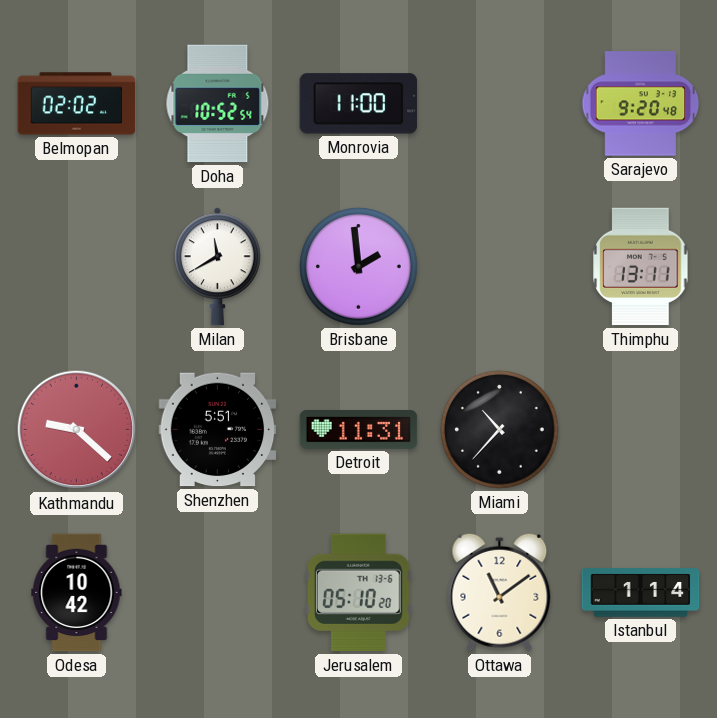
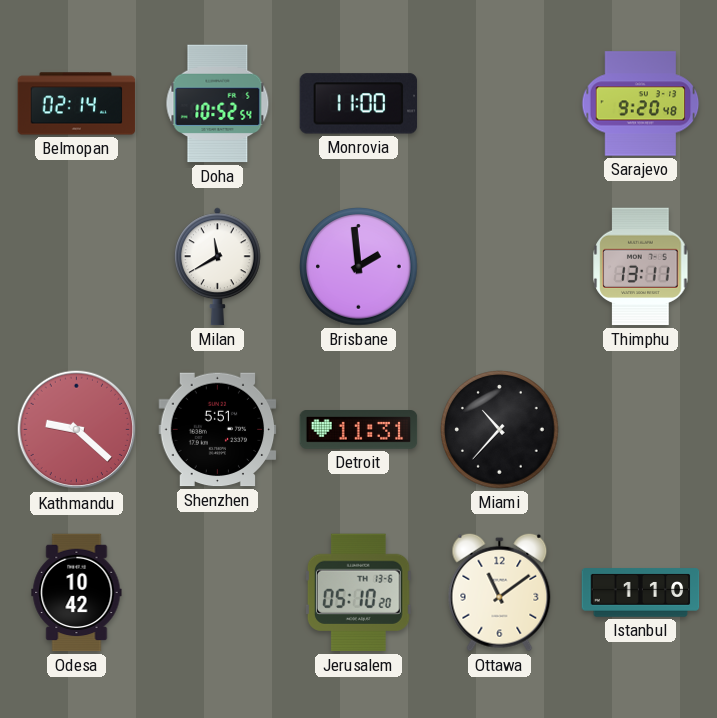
Belmopan: 02:02 -> 02:14 (77, 104)
Istanbul: 1:14 -> 1:10 (641, 593)
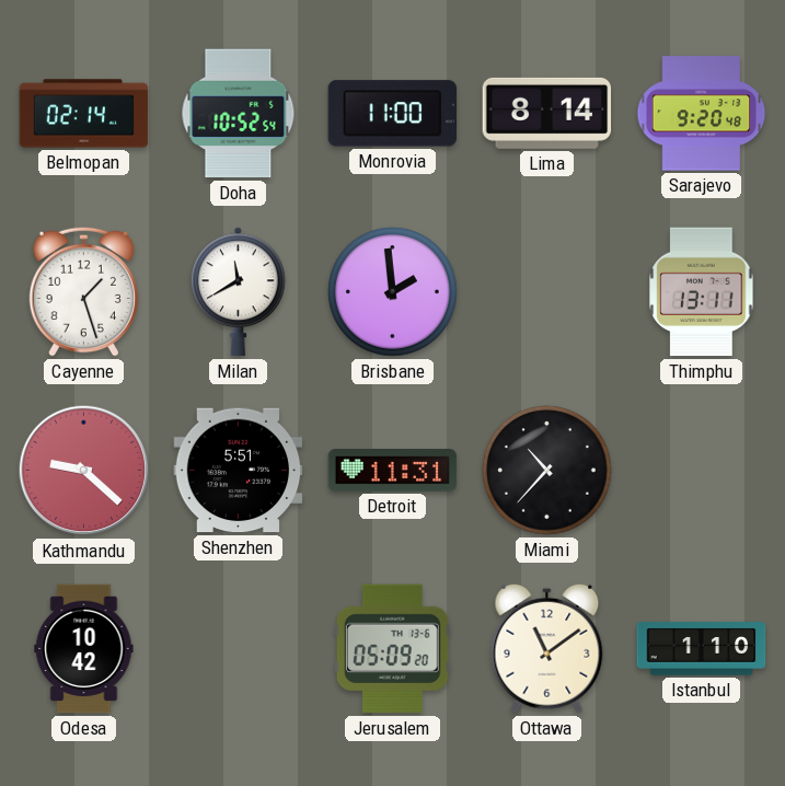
Lima: none -> 8:14 (547, 113)
Cayenne: none -> 1:27 (84, 291)
Jerusalem: 05:10 -> 05:09 (392, 649)
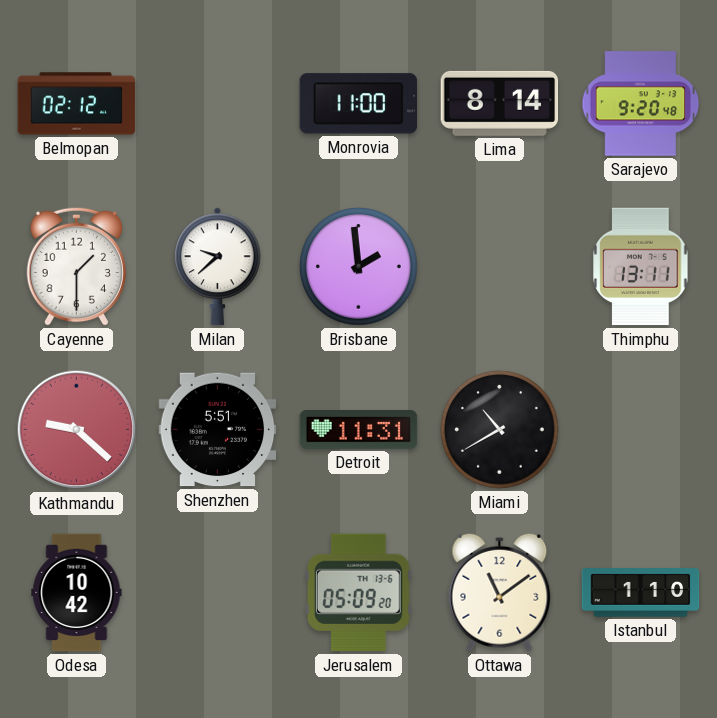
Belmopan: 02:14 -> 02:12 (77, 104)
Doha: 10:52 -> none (239, 114)
Cayenne: 1:27 -> 1:30 (77, 266)
Milan: 11:40 -> 9:38 (217, 267)
Miami: 10:37 -> 10:40 (500, 430)
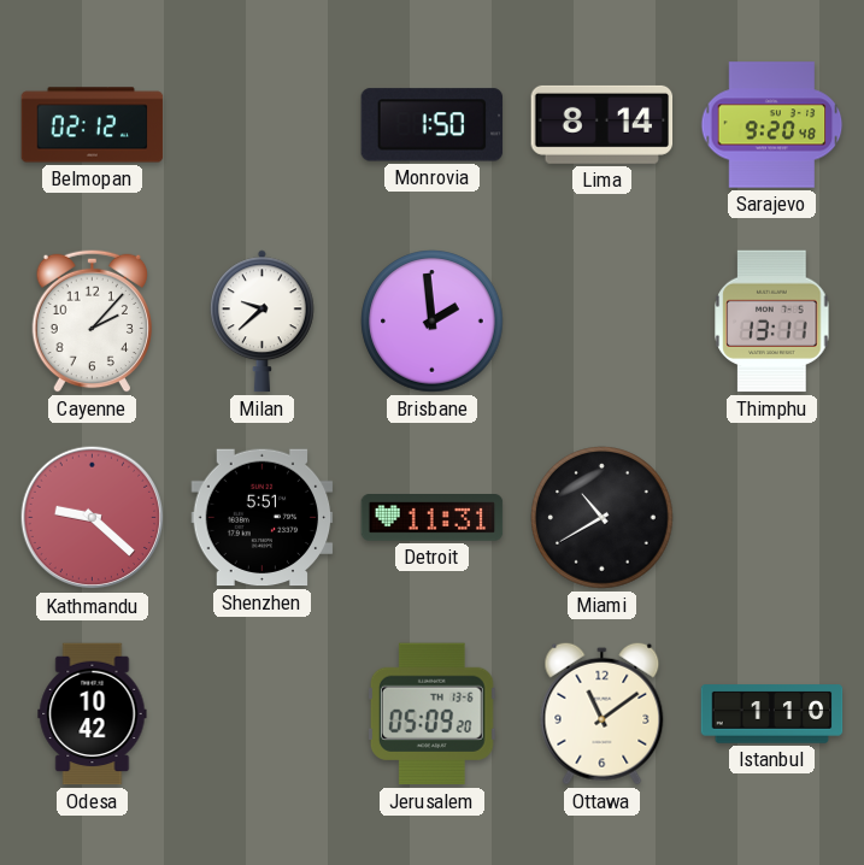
Monrovia: 11:00 -> 1:50 (433, 125)
Cayenne: 1:30 -> 2:07 (93, 320)
